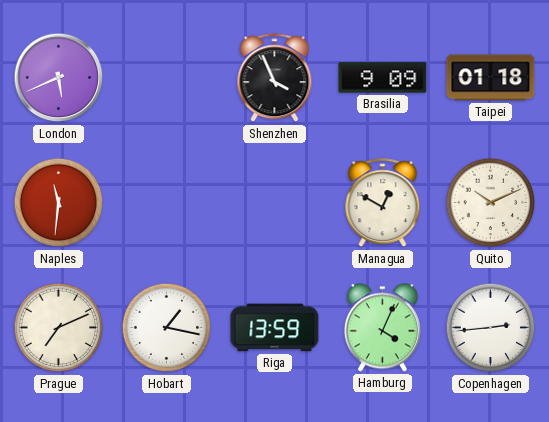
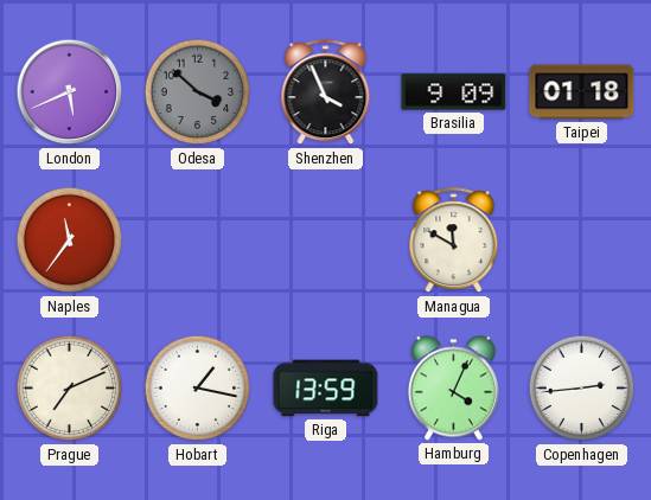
Odesa: none -> 3:52 (198, 92)
Naples: 11:31 -> 11:36 (70, 241)
Managua: 12:50 -> 11:50 (454, 241)
Quito: 10:11 -> none (491, 203)
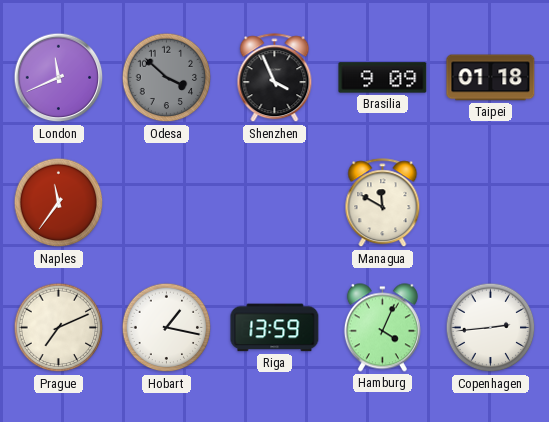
London: 5:41 -> 11:41 (59, 78)
